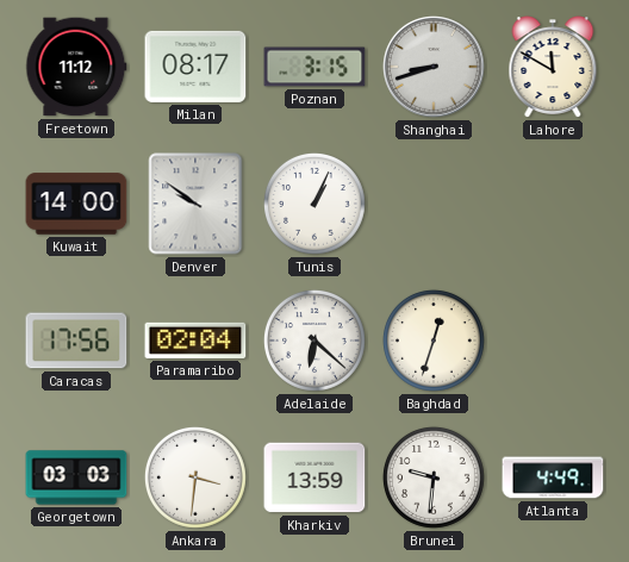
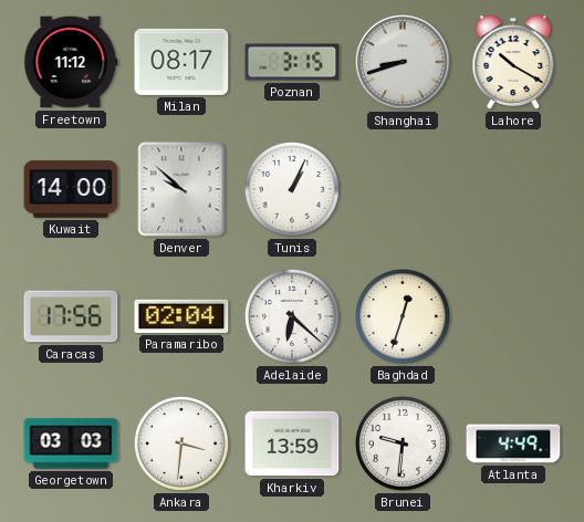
Lahore: 11:50 -> 10:20 (513, 62)
Denver: 9:51 -> 9:52 (181, 189)
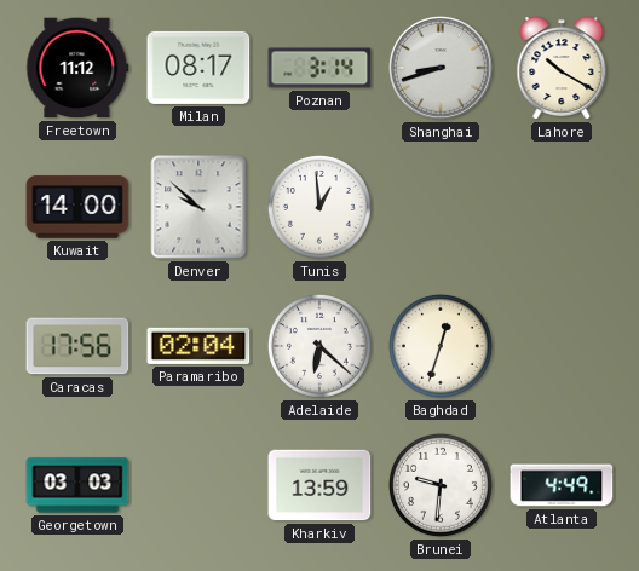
Poznan: 3:15 -> 3:14 (319, 68)
Tunis: 1:04 -> 12:59 (319, 207)
Ankara: 3:31 -> none (181, 443)
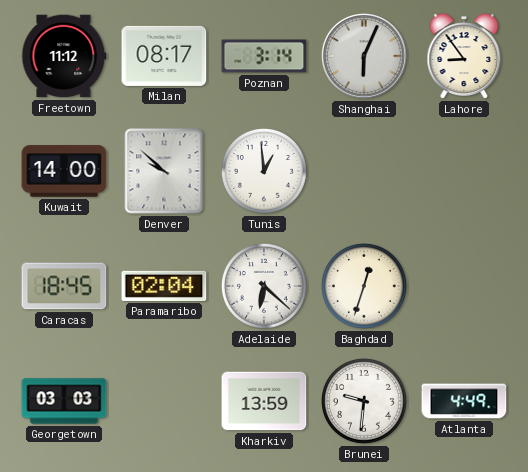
Shanghai: 8:42 -> 6:04 (365, 57)
Lahore: 10:20 -> 8:54 (464, 56)
Caracas: 17:56 -> 18:45 (64, 286)
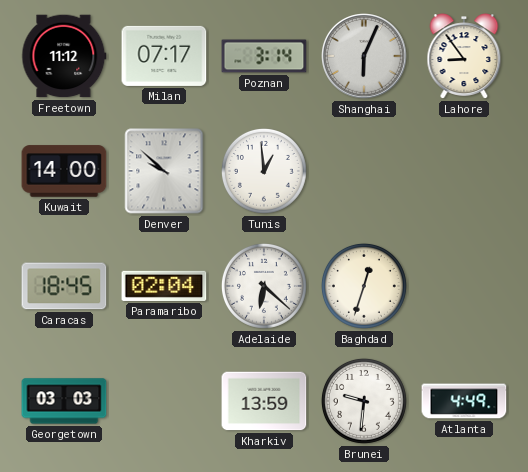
Milan: 08:17 -> 07:17 (164, 56)
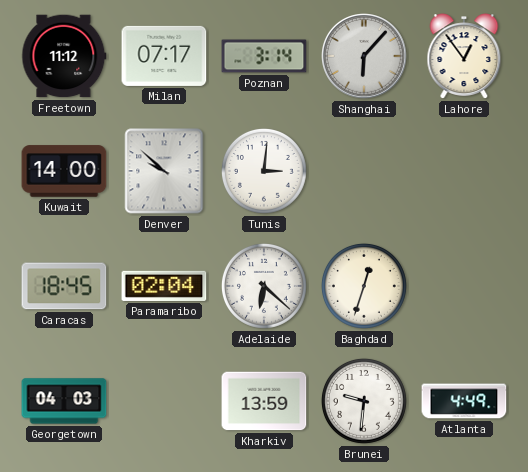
Shanghai: 6:04 -> 6:07 (365, 57)
Lahore: 8:54 -> 12:54 (464, 56)
Tunis: 12:59 -> 3:01 (264, 171)
Georgetown: 03:03 -> 04:03 (64, 401)
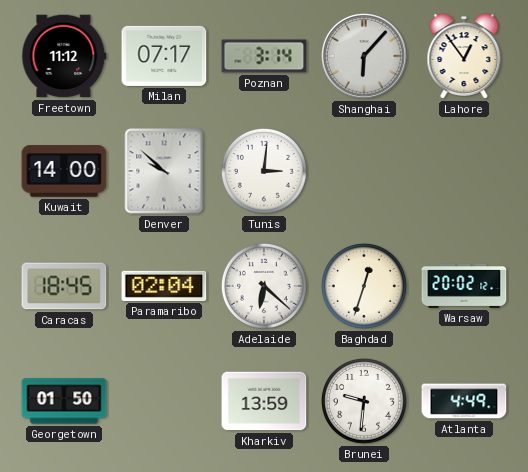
Warsaw: none -> 20:02 (464, 286)
Georgetown: 04:03 -> 01:50 (64, 401)
